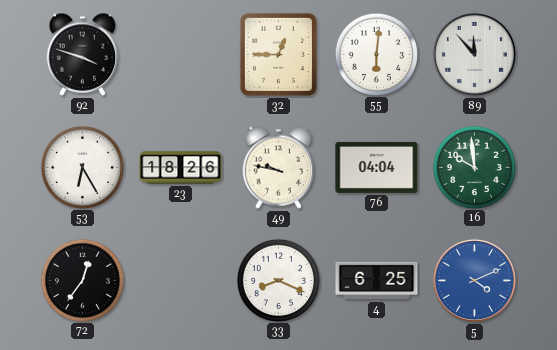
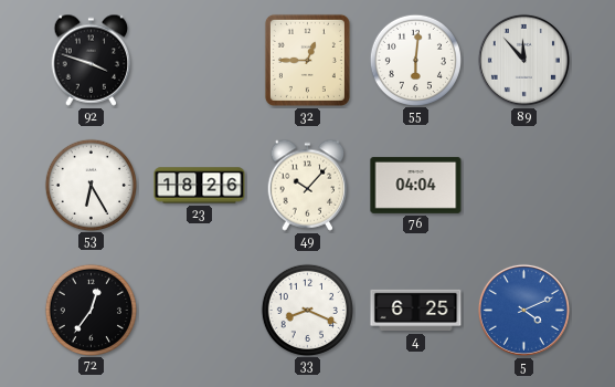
49: 9:47 -> 10:07 (308, 185)
16: 9:59 -> none (474, 167)
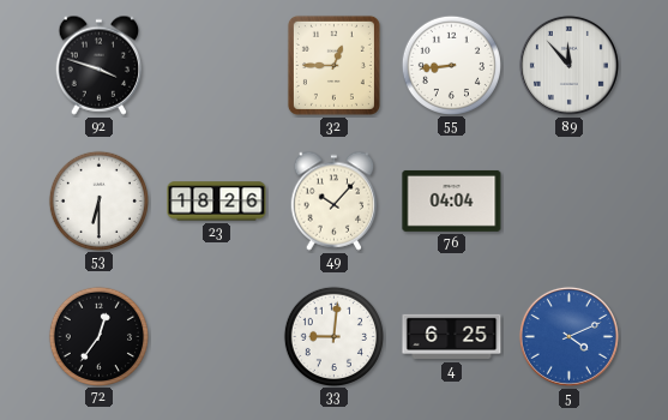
55: 6:01 -> 8:44 (451, 65)
53: 6:25 -> 6:30 (98, 200)
33: 8:19 -> 9:01 (333, 336)
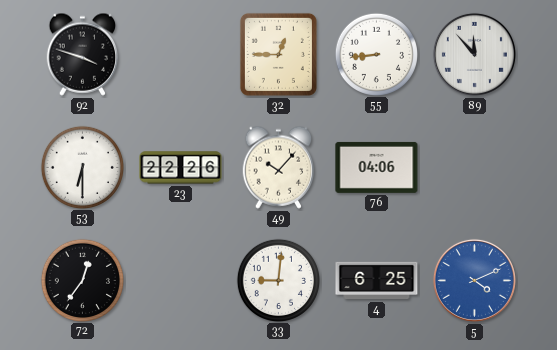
23: 18:26 -> 22:26 (181, 168)
76: 04:04 -> 04:06 (377, 167)
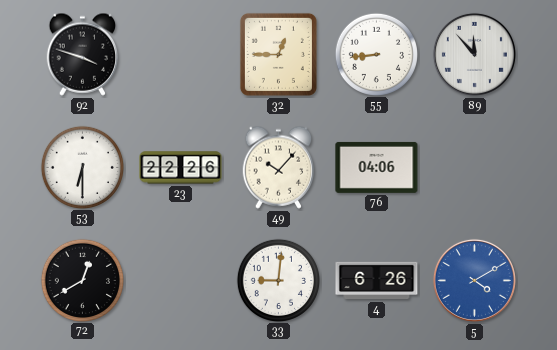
72: 12:36 -> 12:40 (82, 280)
4: 6:25 -> 6:26 (377, 281)
5: 4:11 -> 4:10 (474, 280)
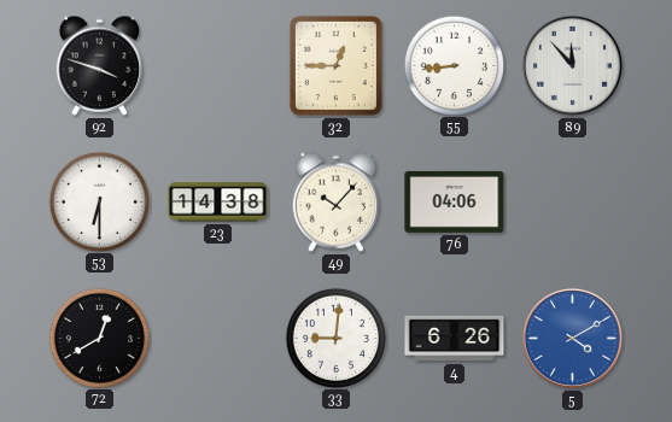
23: 22:26 -> 14:38 (218, 203)
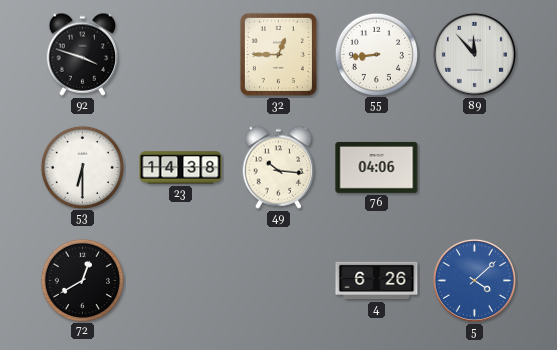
49: 10:07 -> 10:16 (279, 167)
33: 9:01 -> none (335, 338)
5: 4:10 -> 4:08 (474, 280)
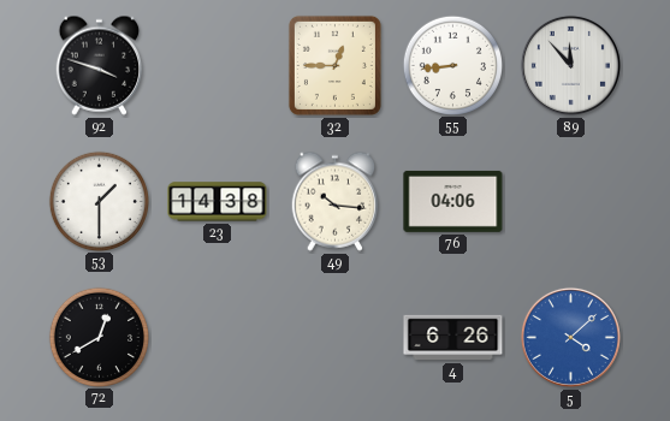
53: 6:30 -> 1:30 (99, 201)
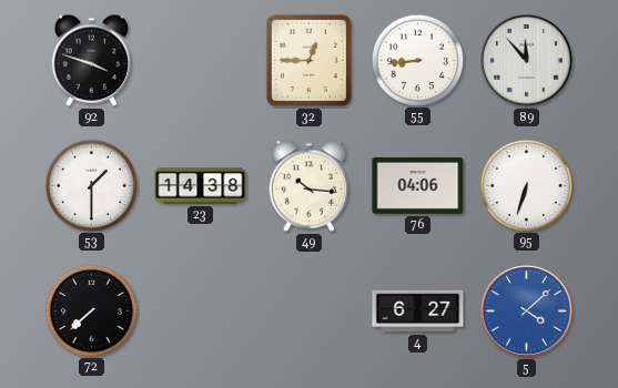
95: none -> 6:33 (526, 185)
72: 12:40 -> 7:38 (91, 310)
4: 6:26 -> 6:27 (418, 312)
